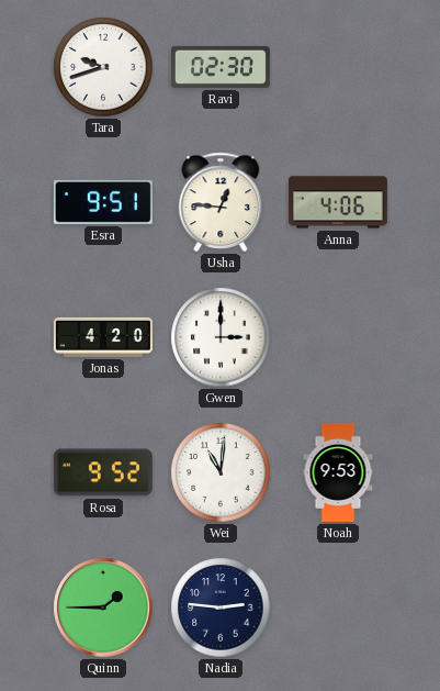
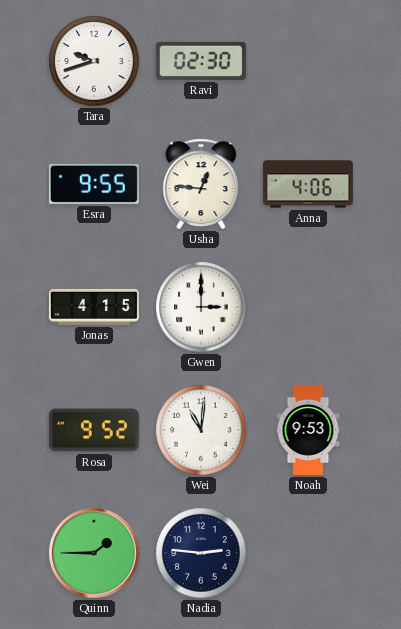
Esra: 9:51 -> 9:55 (94, 184)
Jonas: 4:20 -> 4:15 (94, 307)
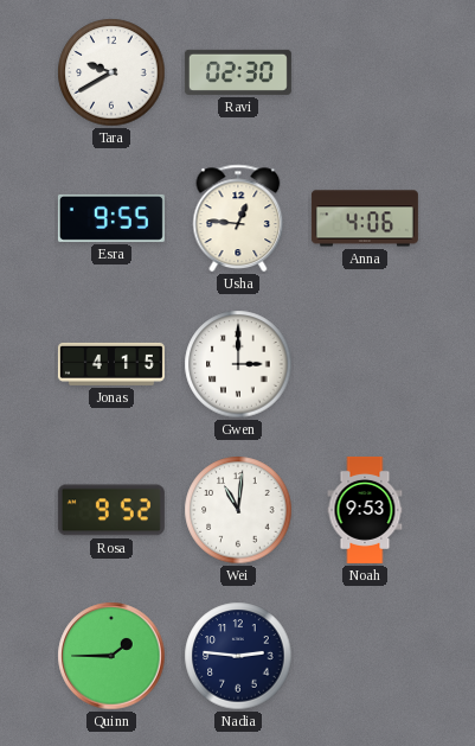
Tara: 9:42 -> 9:40 (111, 72)
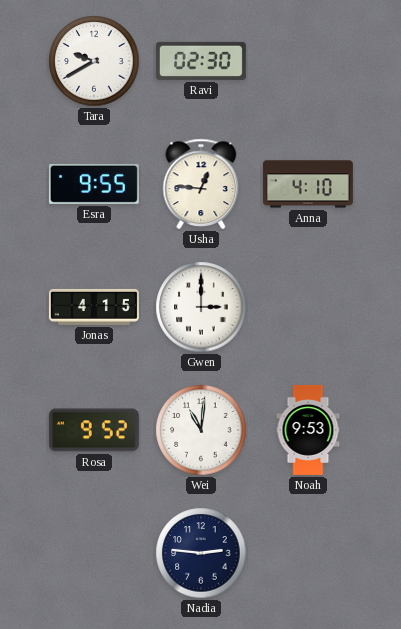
Anna: 4:06 -> 4:10 (308, 184)
Quinn: 1:45 -> none (111, 656)
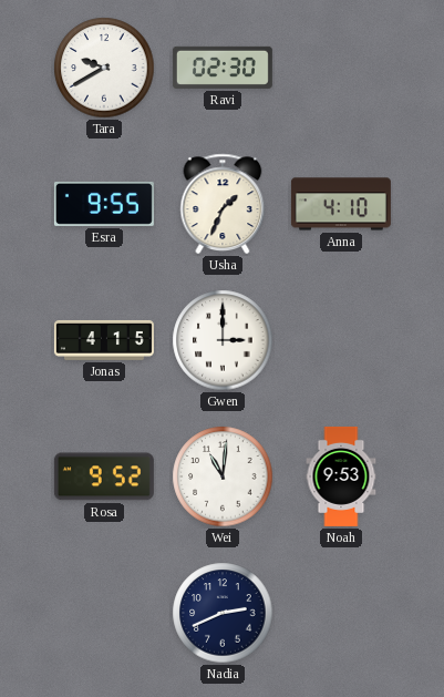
Usha: 12:46 -> 1:34 (223, 204)
Nadia: 2:46 -> 2:41 (223, 613)
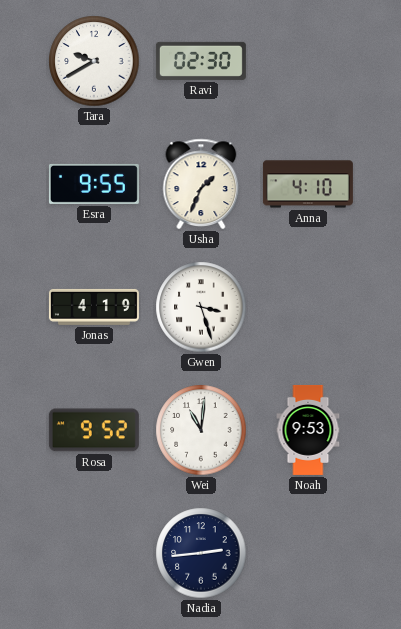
Jonas: 4:15 -> 4:19 (94, 307)
Gwen: 3:00 -> 3:27 (201, 307)
Nadia: 2:41 -> 2:44 (201, 553)
